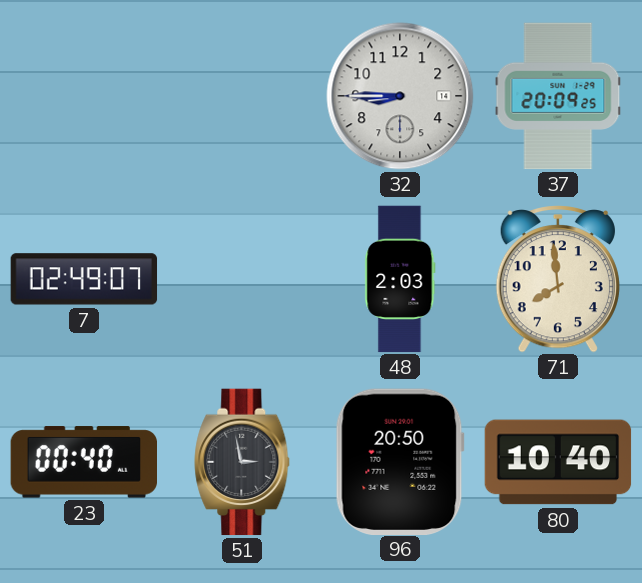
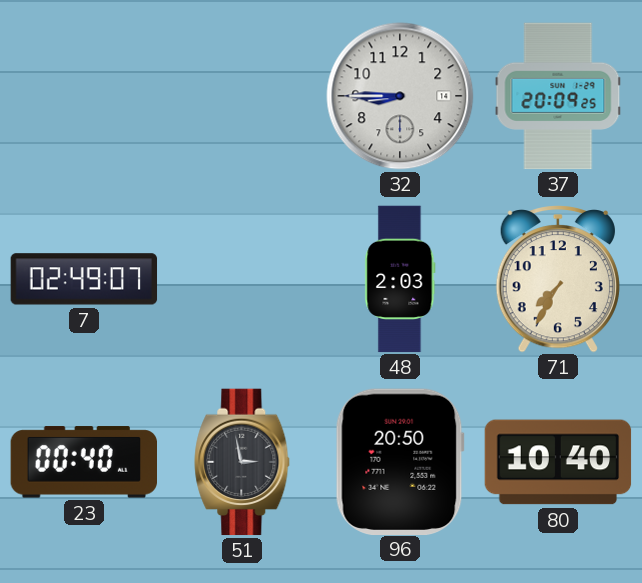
71: 7:59 -> 7:35 (558, 279)
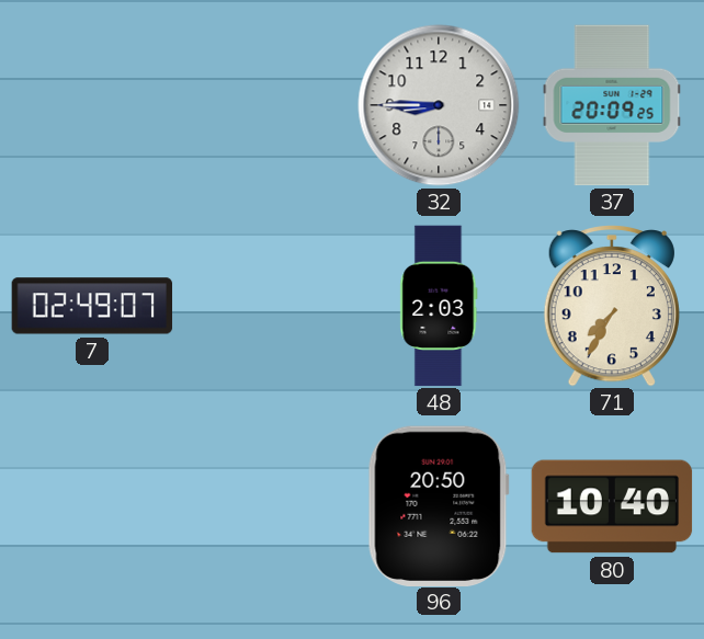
23: 00:40 -> none (83, 462)
51: 2:58 -> none (242, 462)
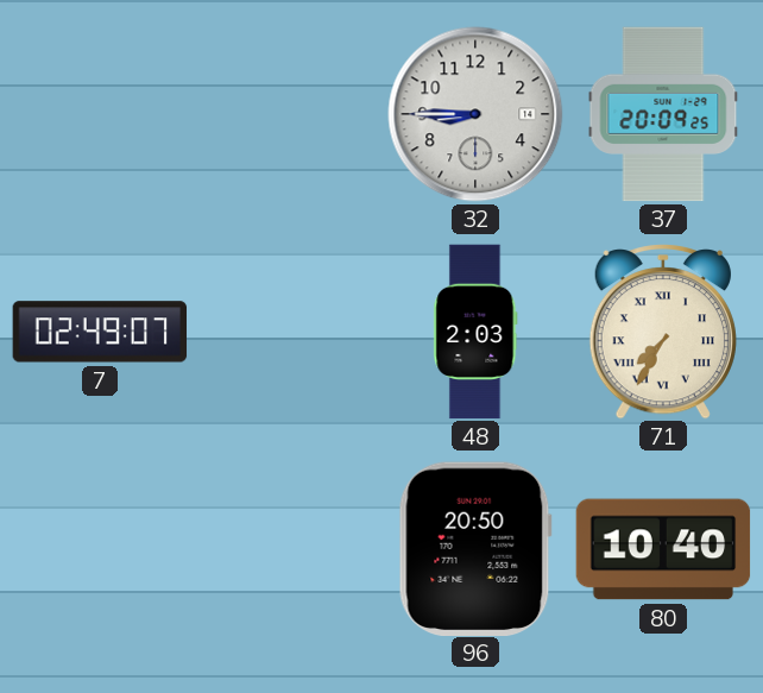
71 numerals: Arabic -> Roman (663, 332)
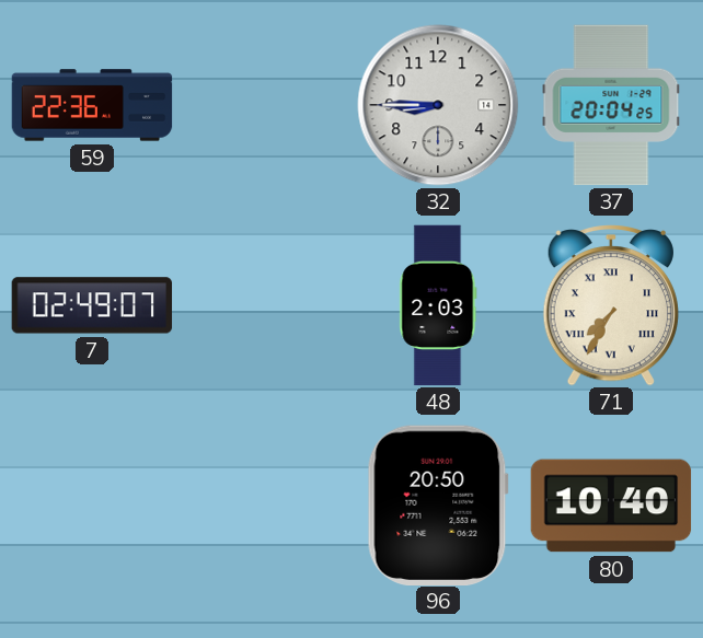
59: none -> 22:36 (92, 105)
37: 20:09 -> 20:04 (611, 105)
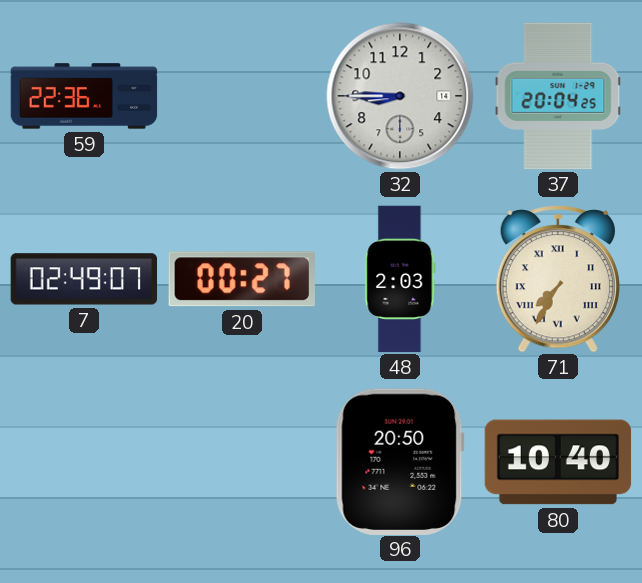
20: none -> 00:27 (242, 279)
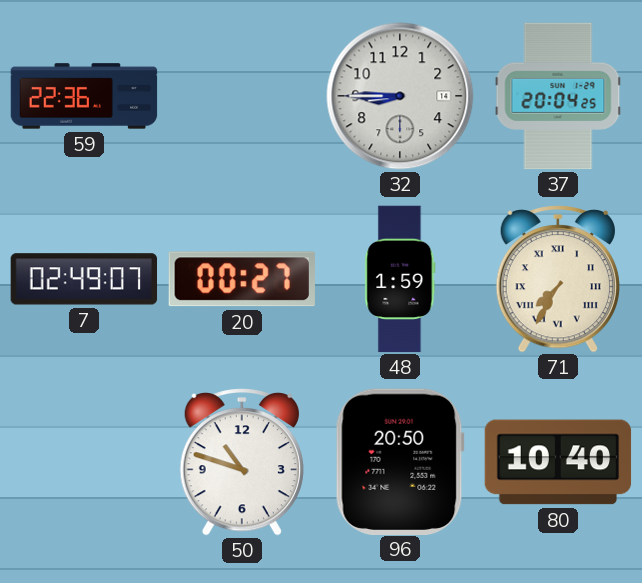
48: 2:03 -> 1:59 (400, 279)
50: none -> 10:48 (242, 462)
